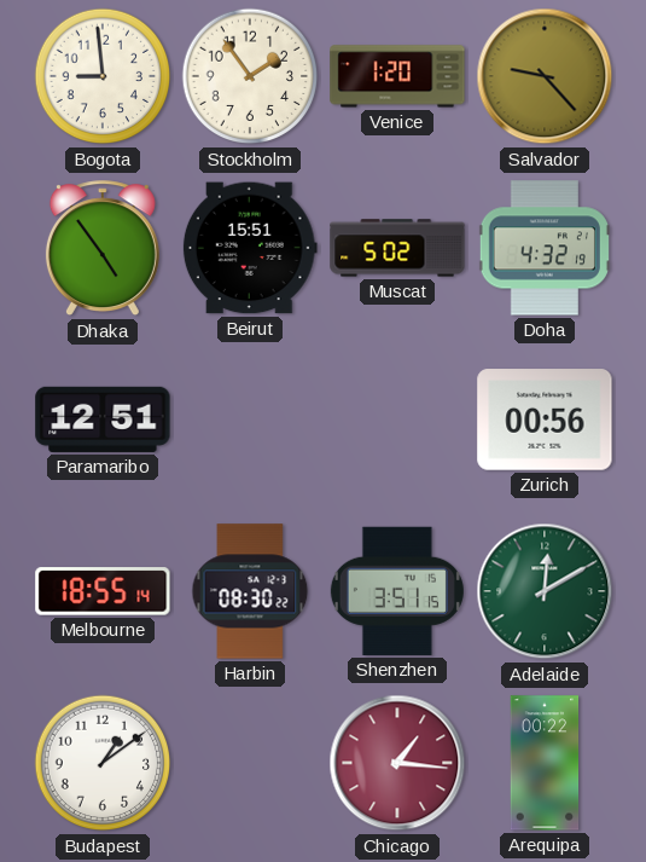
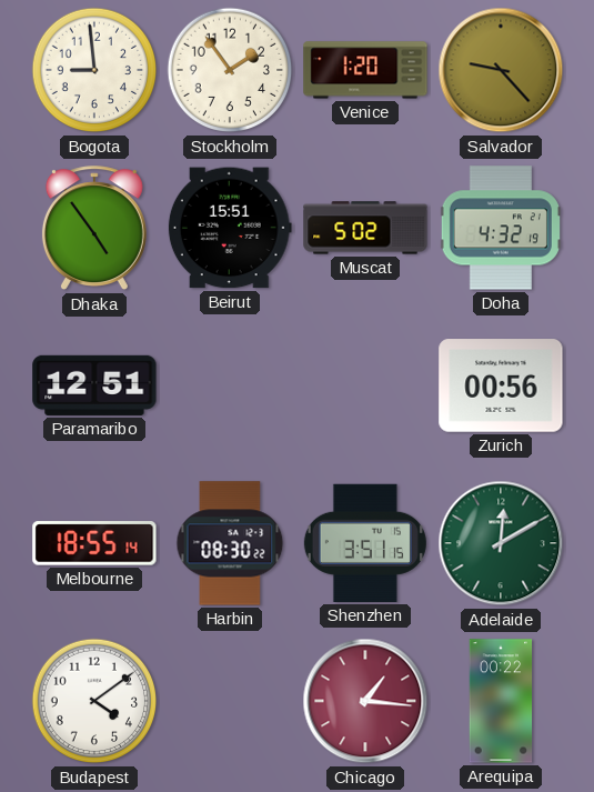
Budapest: 1:09 -> 4:09 (94, 701)
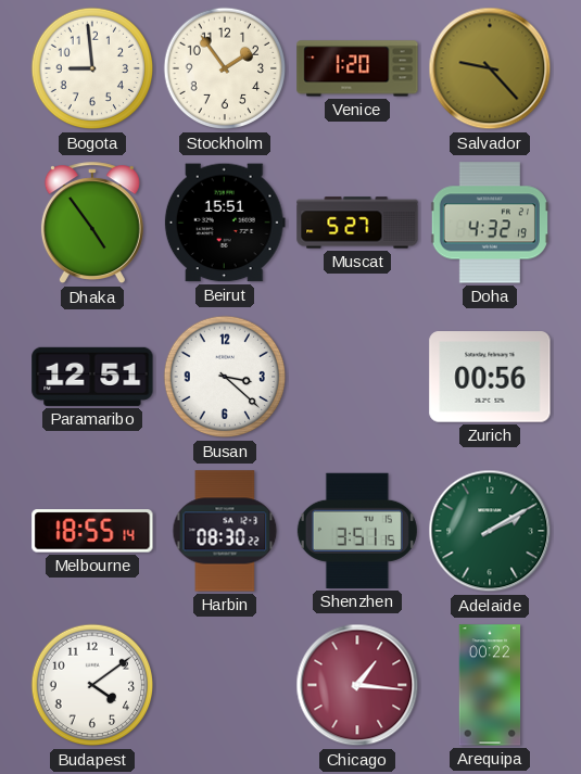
Muscat: 5:02 -> 5:27 (357, 223)
Busan: none -> 3:22 (225, 377)
Adelaide: 12:10 -> 2:10 (490, 531)
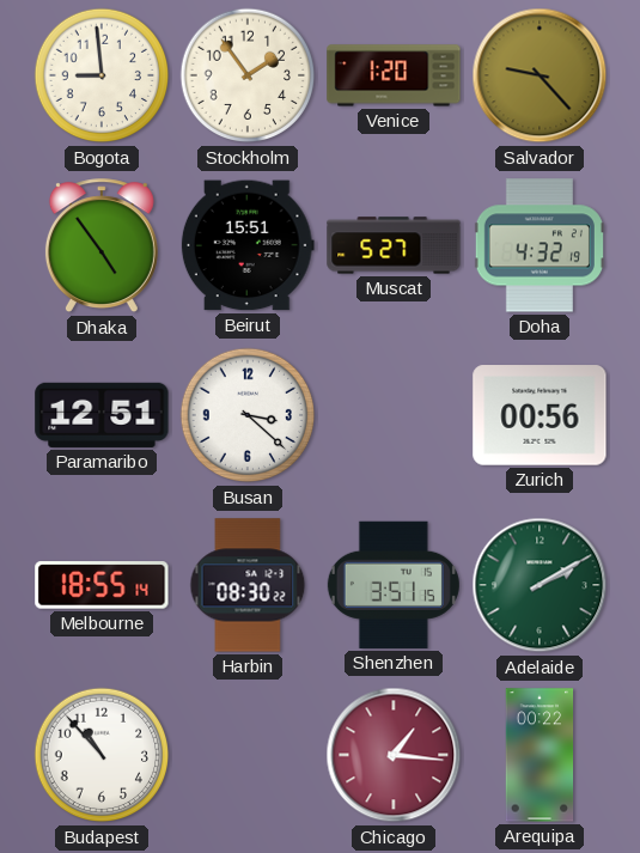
Budapest: 4:09 -> 10:53 (102, 755)
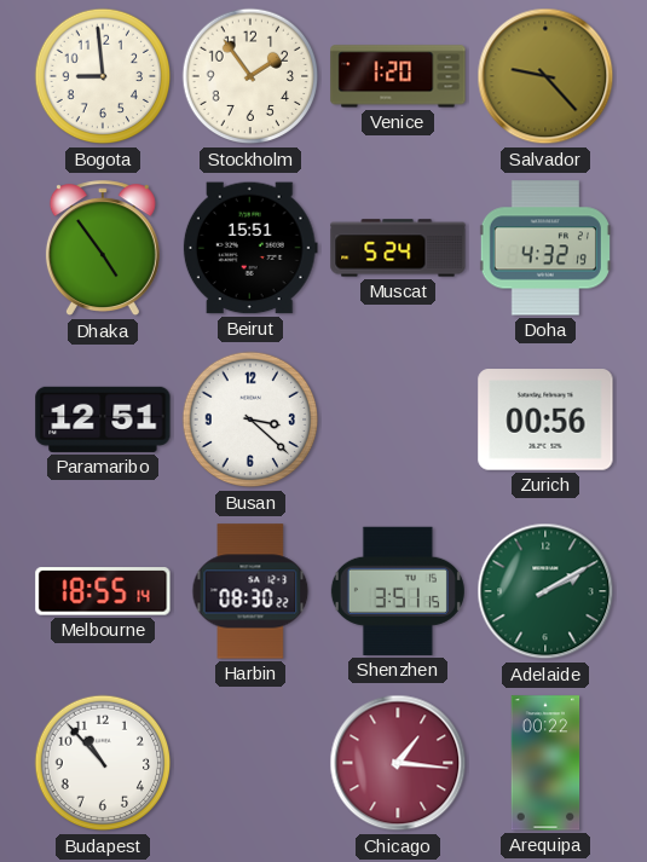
Muscat: 5:27 -> 5:24 (398, 248)
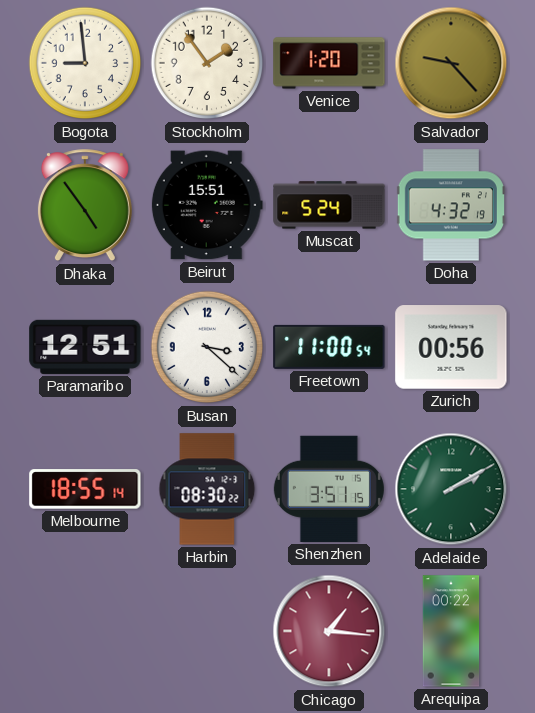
Freetown: none -> 11:00 (329, 347)
Budapest: 10:53 -> none (103, 763)
